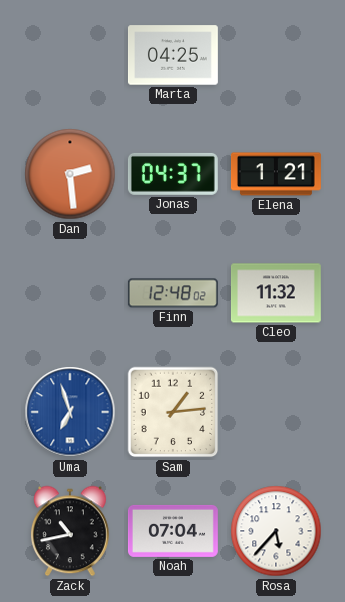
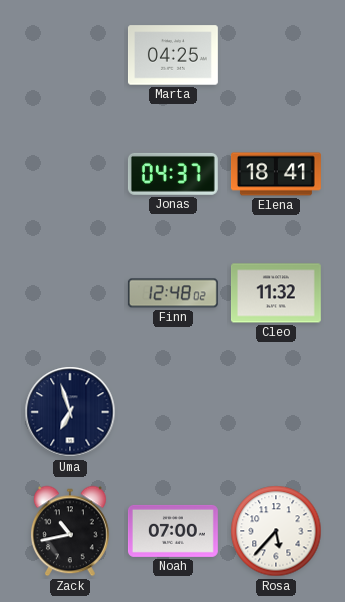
Dan: 2:29 -> none (70, 174)
Elena: 1:21 -> 18:41 (276, 174)
Uma dial: blue -> navy (70, 412)
Sam: 1:14 -> none (173, 412)
Noah: 07:04 -> 07:00 (173, 531)
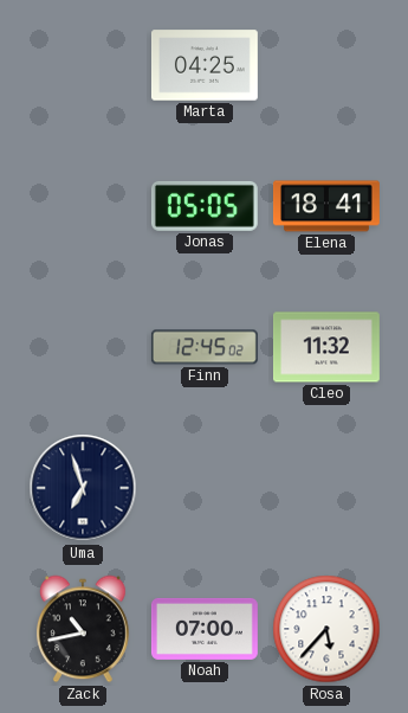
Jonas: 04:37 -> 05:05 (205, 206)
Finn: 12:48 -> 12:45 (205, 347)
